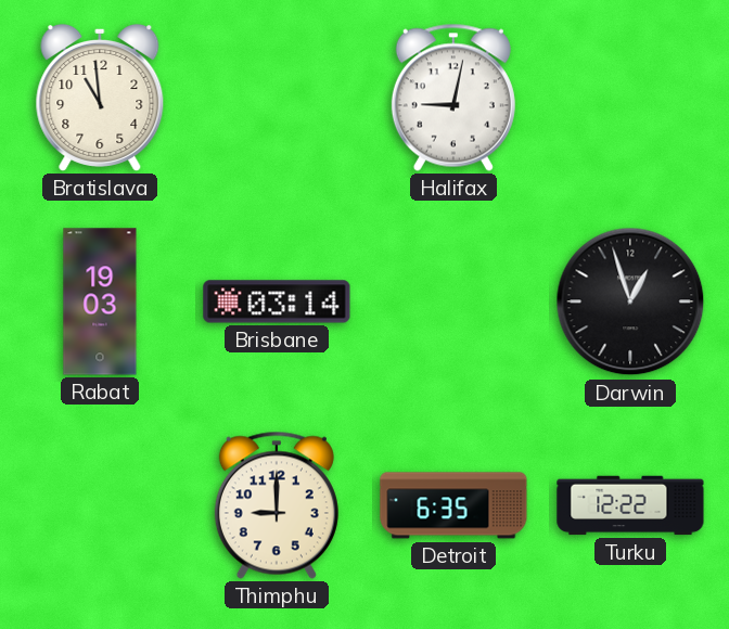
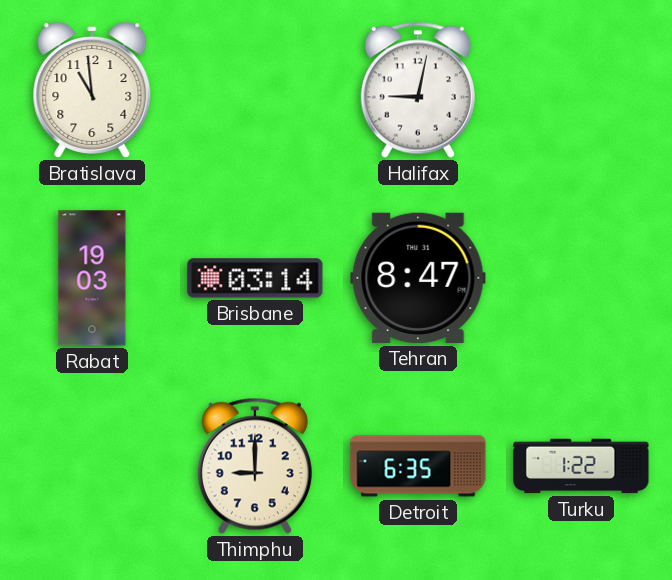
Tehran: none -> 8:47 (418, 278)
Darwin: 12:57 -> none (630, 301)
Turku: 12:22 -> 1:22 (581, 466)
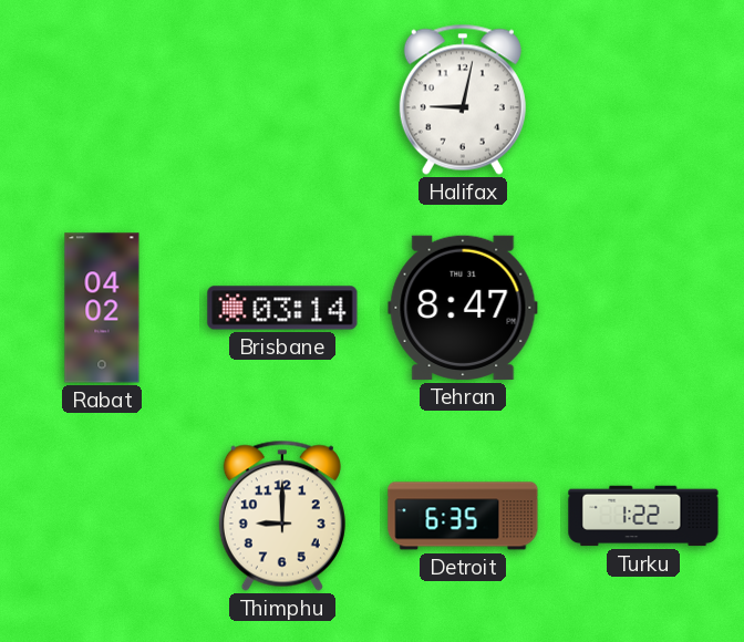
Bratislava: 10:59 -> none (92, 90)
Rabat: 19:03 -> 04:02 (102, 308)
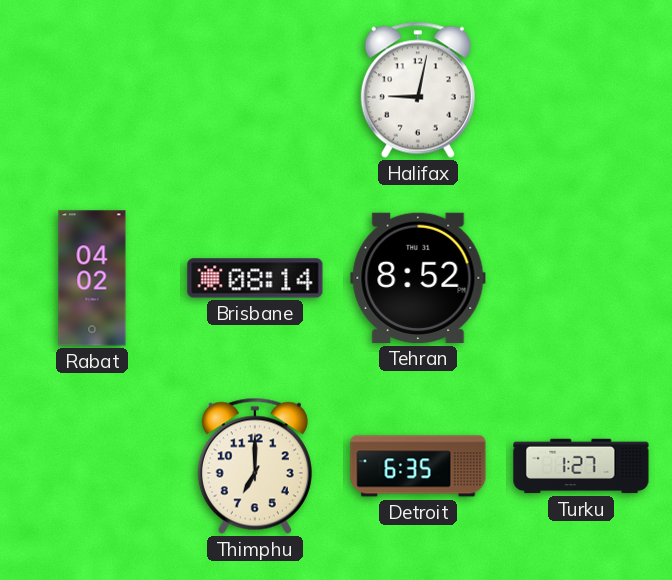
Brisbane: 03:14 -> 08:14 (255, 278)
Tehran: 8:47 -> 8:52 (418, 278)
Thimphu: 9:00 -> 7:00 (255, 466)
Turku: 1:22 -> 1:27 (581, 466)
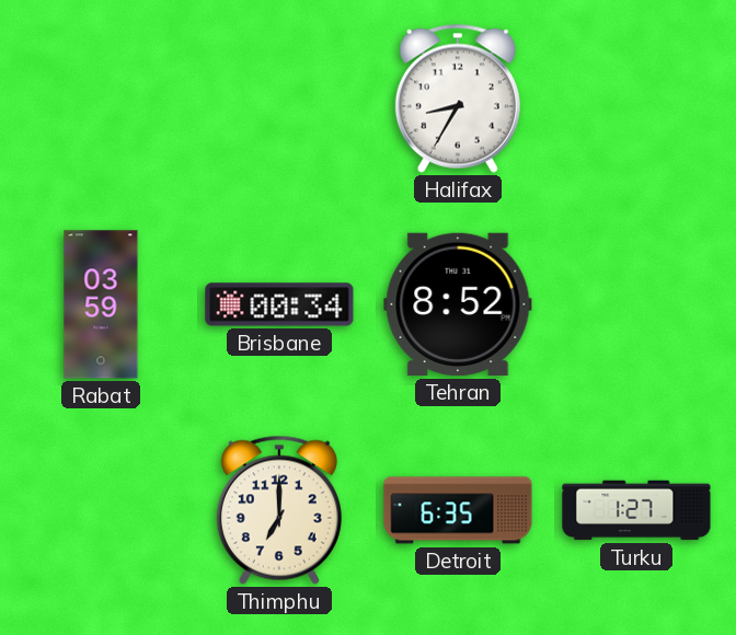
Halifax: 9:02 -> 8:35 (458, 99)
Rabat: 04:02 -> 03:59 (101, 304)
Brisbane: 08:14 -> 00:34 (279, 304)
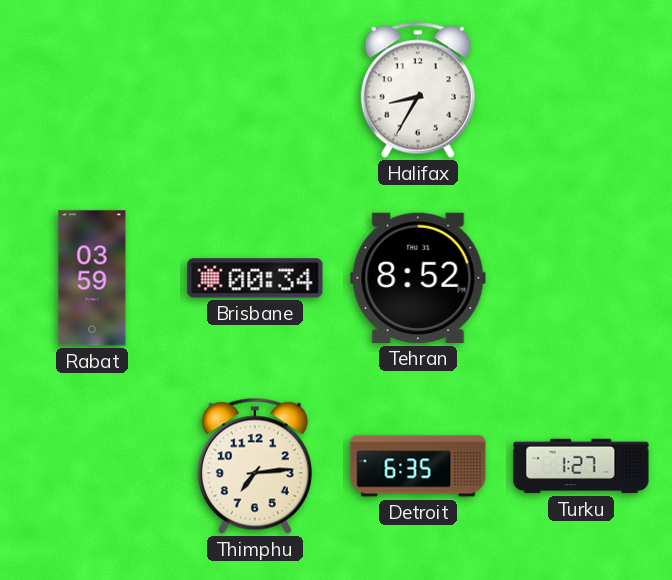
Thimphu: 7:00 -> 7:14 (255, 466)
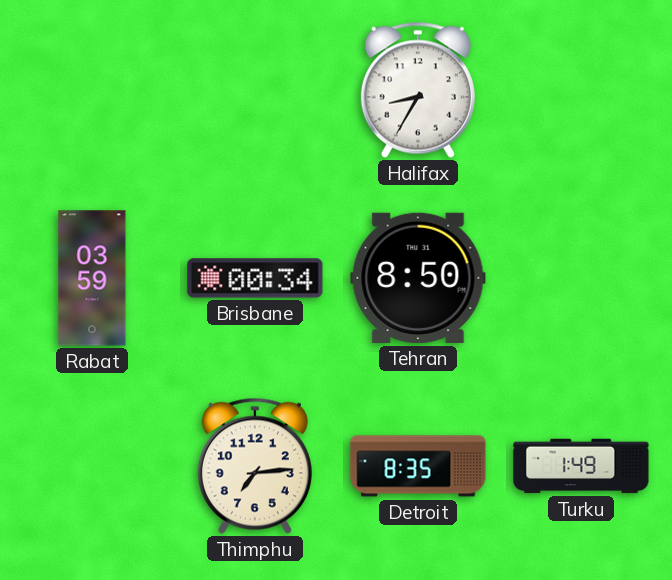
Tehran: 8:52 -> 8:50 (418, 278)
Detroit: 6:35 -> 8:35 (418, 466)
Turku: 1:27 -> 1:49 (581, 466)
